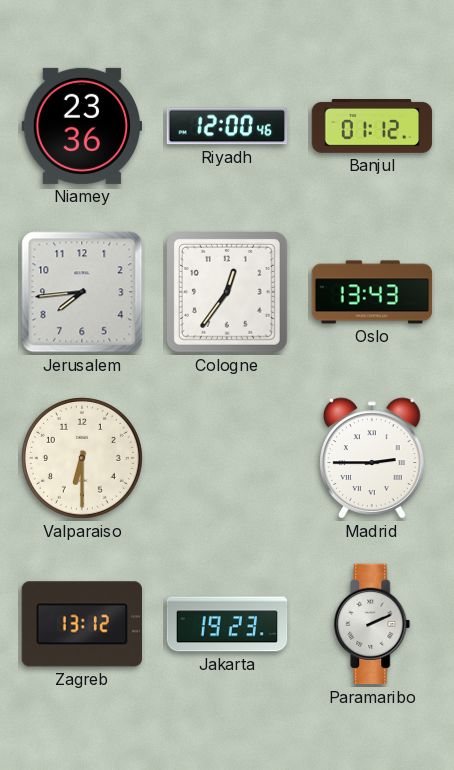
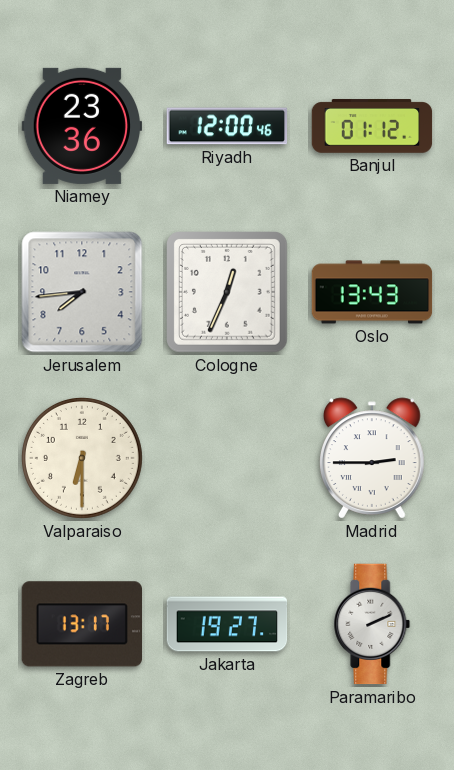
Cologne: 12:36 -> 12:34 (228, 293)
Zagreb: 13:12 -> 13:17 (81, 624)
Jakarta: 19:23 -> 19:27 (227, 624)
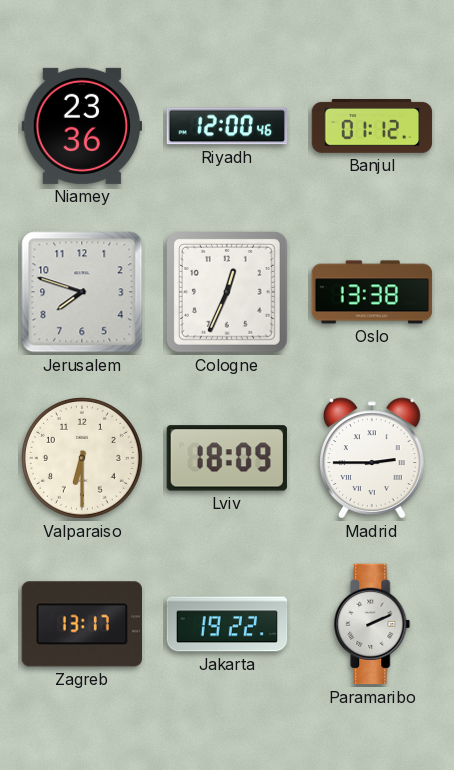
Jerusalem: 7:44 -> 7:48 (82, 292)
Oslo: 13:43 -> 13:38 (372, 292)
Lviv: none -> 18:09 (226, 458)
Jakarta: 19:27 -> 19:22 (227, 624)
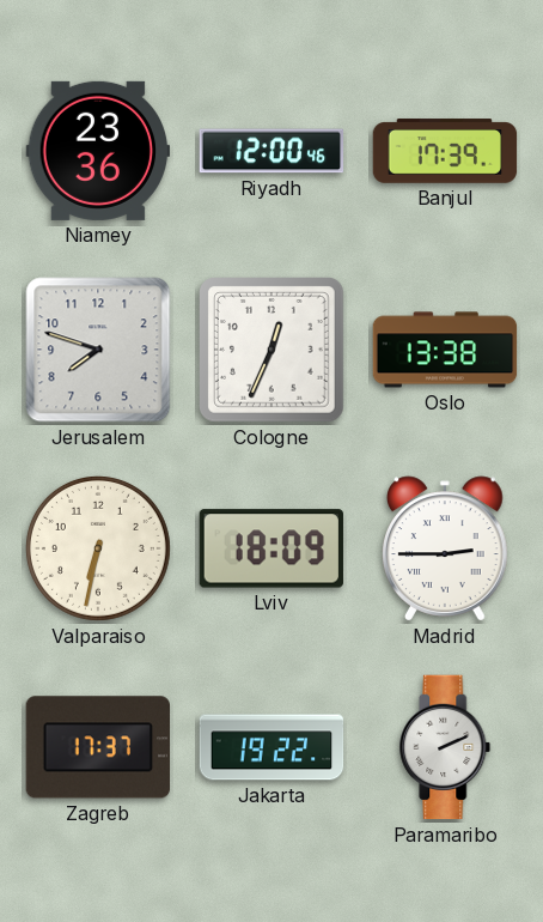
Banjul: 01:12 -> 17:39 (445, 151)
Valparaiso: 6:30 -> 6:32 (98, 548)
Zagreb: 13:17 -> 17:37 (97, 747)
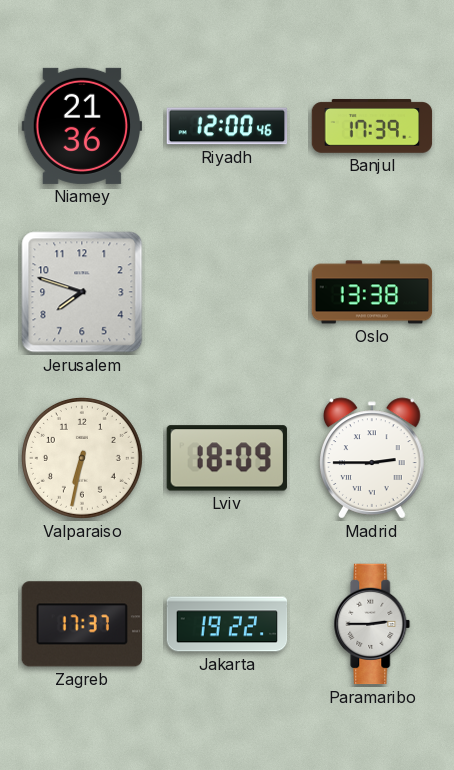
Niamey: 23:36 -> 21:36 (82, 126)
Cologne: 12:34 -> none (273, 351)
Paramaribo: 2:11 -> 2:45 (372, 624)
